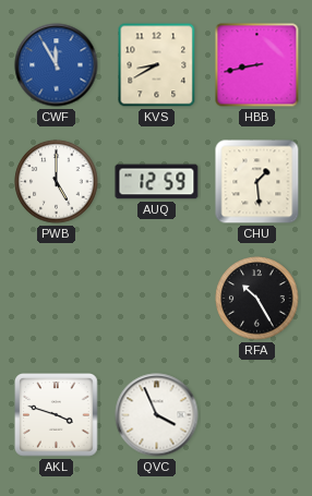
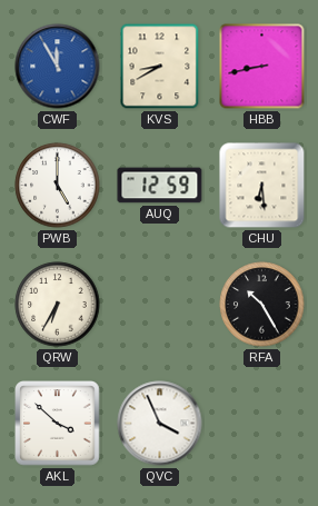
CHU: 1:29 -> 6:29 (262, 186)
QRW: none -> 6:35 (58, 305)
AKL: 3:48 -> 3:52 (58, 424)
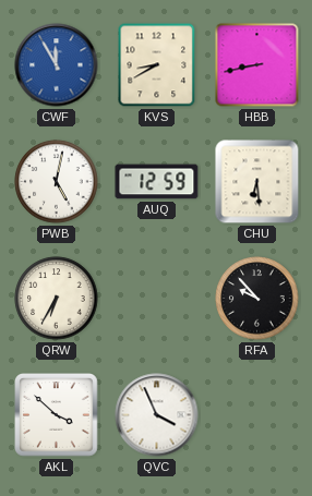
PWB: 5:00 -> 5:02 (57, 182)
RFA: 10:25 -> 9:53 (257, 299)
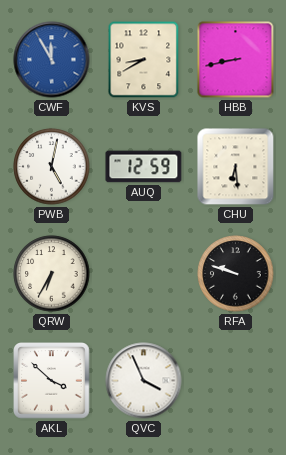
RFA: 9:53 -> 9:48 (236, 274)
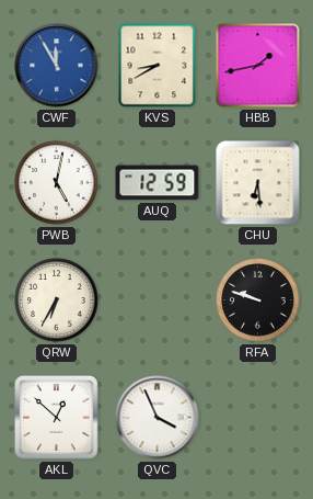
HBB: 8:43 -> 1:43 (258, 66)
AKL: 3:52 -> 12:52 (57, 418)
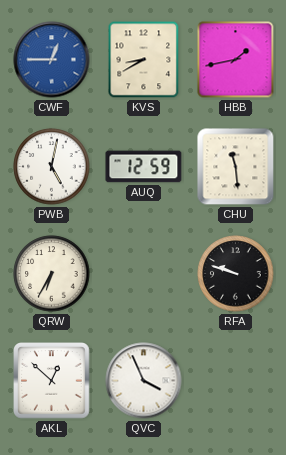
CWF: 11:55 -> 12:45 (52, 60)
CHU: 6:29 -> 11:29 (236, 167)
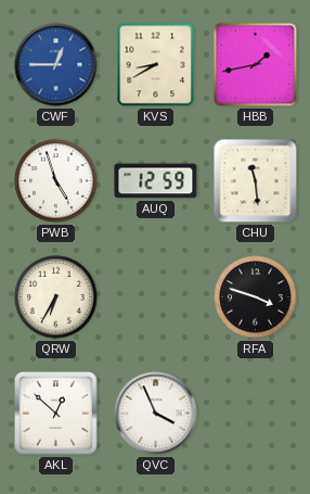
PWB: 5:02 -> 4:57 (56, 181)
RFA: 9:48 -> 3:48 (256, 297)
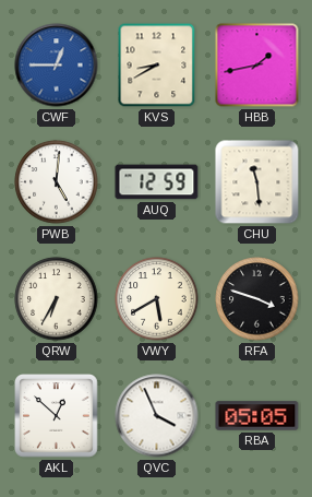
PWB: 4:57 -> 5:01 (57, 182)
VWY: none -> 5:40 (157, 299)
RBA: none -> 05:05 (257, 416)
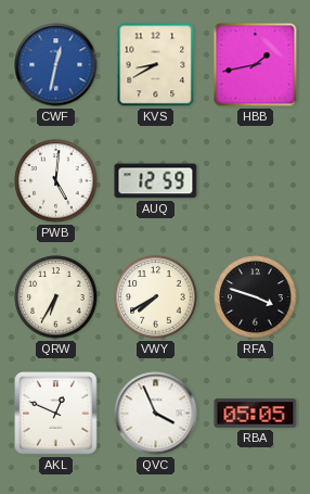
CWF: 12:45 -> 12:32 (56, 65)
CHU: 11:29 -> none (257, 182)
VWY: 5:40 -> 7:40 (156, 297)
AKL: 12:52 -> 12:49 (56, 414)
